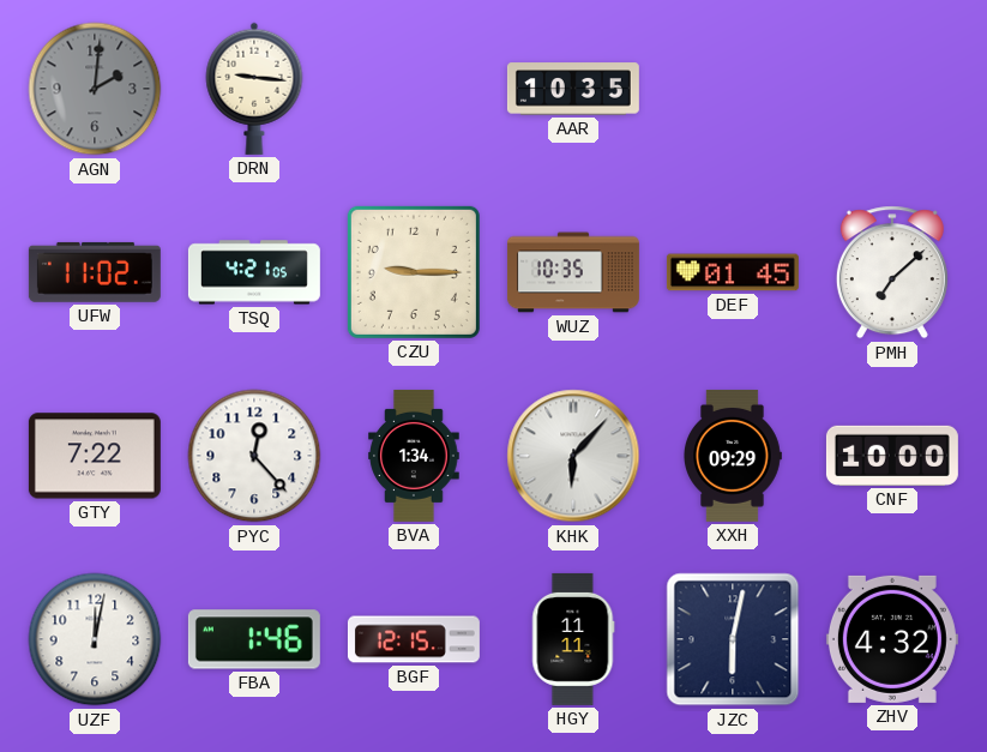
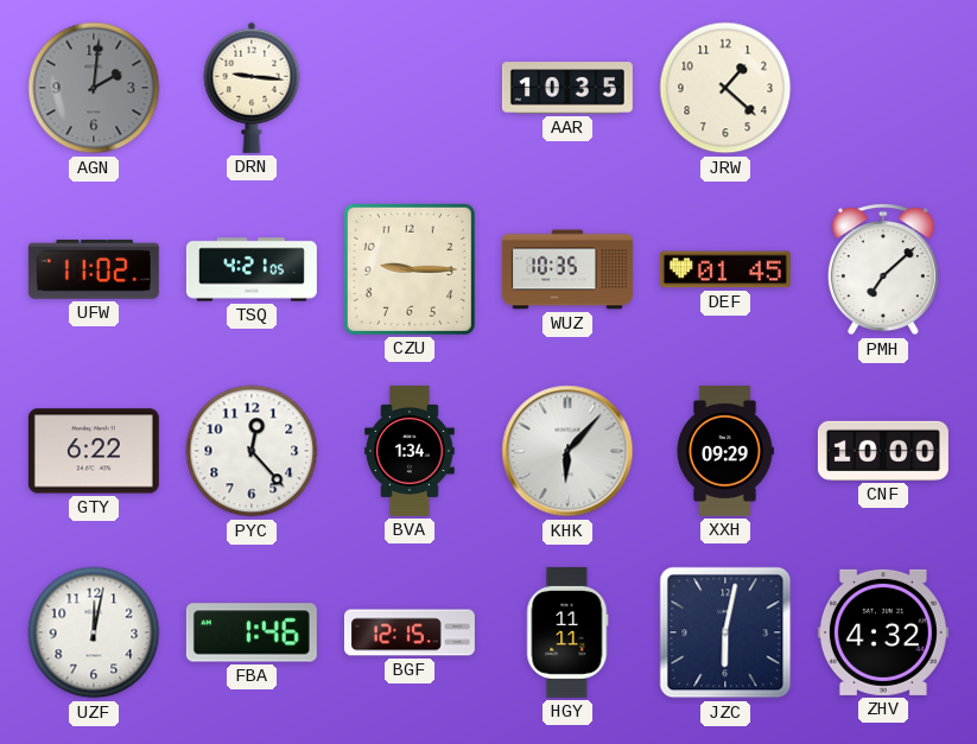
JRW: none -> 1:22 (725, 88)
GTY: 7:22 -> 6:22 (94, 451)
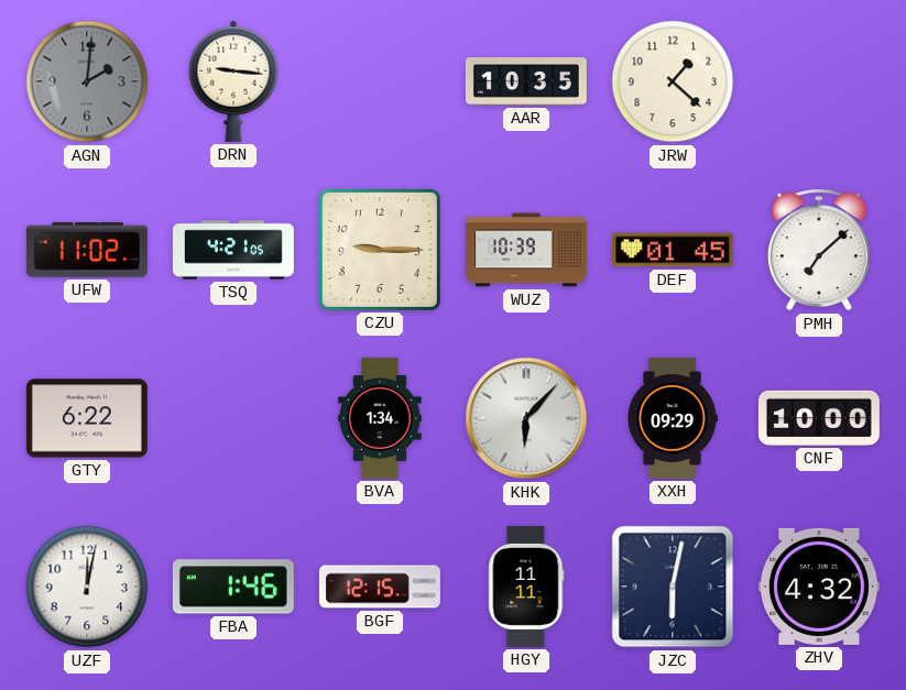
WUZ: 10:35 -> 10:39 (526, 250)
PYC: 12:23 -> none (252, 451)
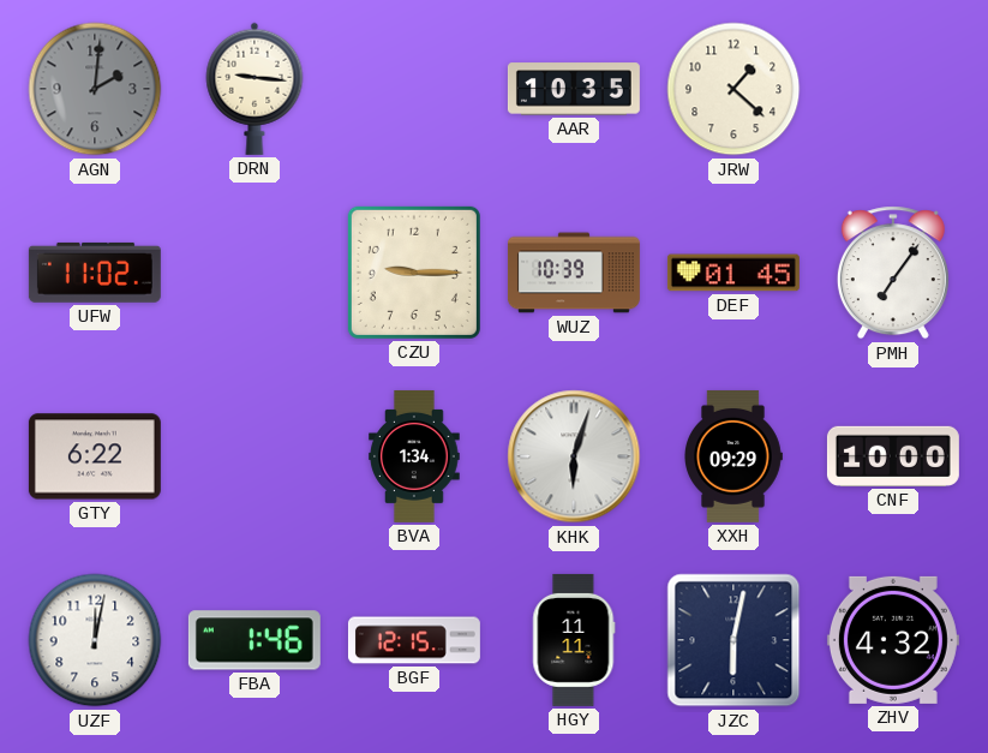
TSQ: 4:21 -> none (233, 250)
PMH: 7:08 -> 7:06 (893, 273)
KHK: 6:07 -> 6:03 (574, 456)
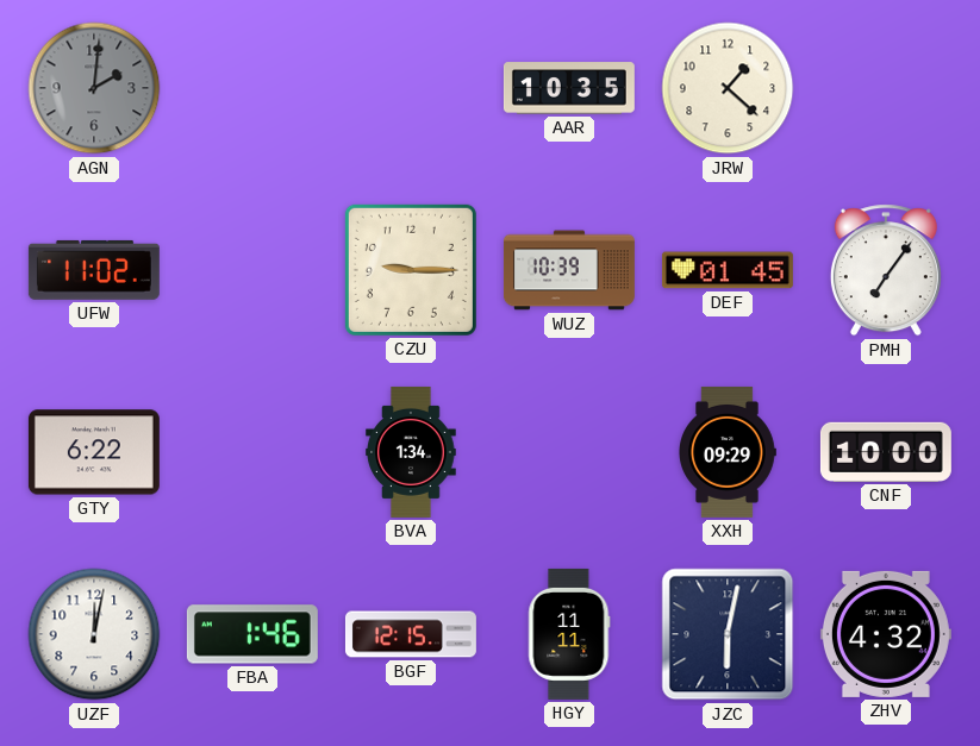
DRN: 9:16 -> none (255, 89)
KHK: 6:03 -> none (574, 456)
